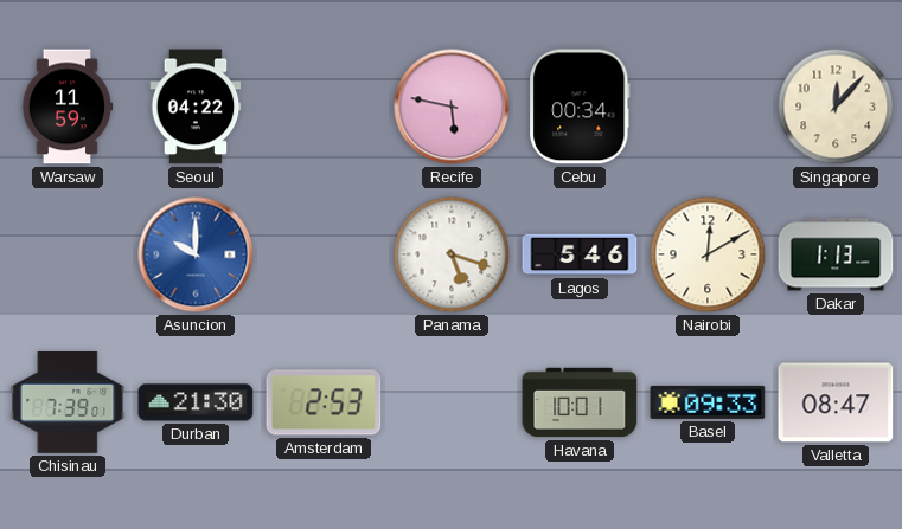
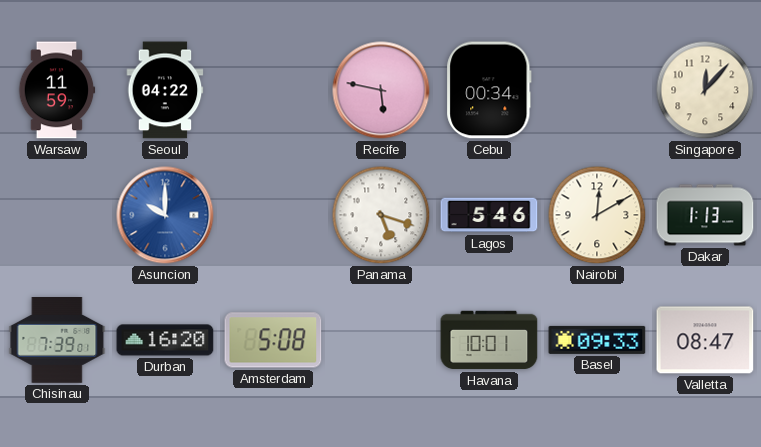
Durban: 21:30 -> 16:20 (165, 340)
Amsterdam: 2:53 -> 5:08 (273, 340)
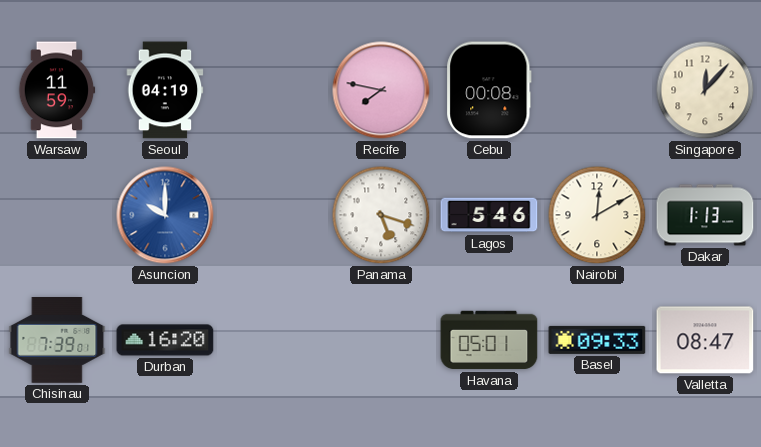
Seoul: 04:22 -> 04:19 (165, 90)
Recife: 5:47 -> 7:47 (381, 90)
Cebu: 00:34 -> 00:08 (489, 90)
Amsterdam: 5:08 -> none (273, 340)
Havana: 10:01 -> 05:01 (489, 340)
